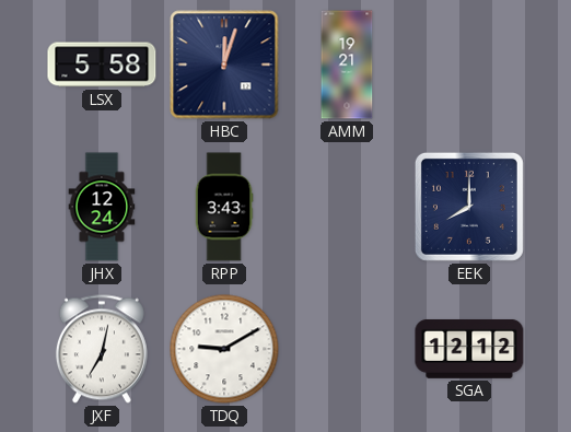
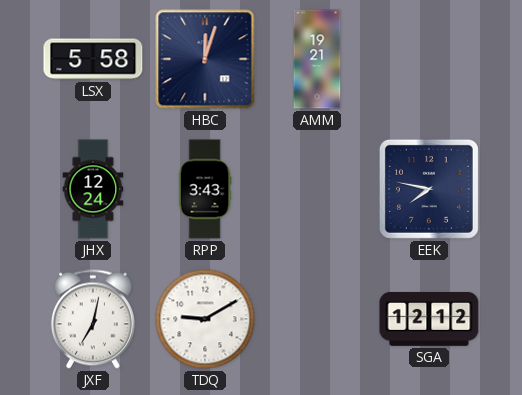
EEK: 8:00 -> 7:47 (429, 189)
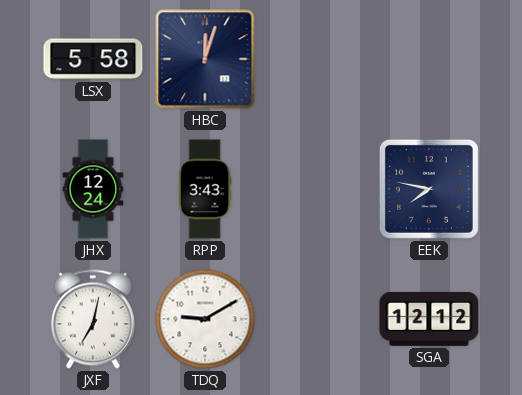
AMM: 19:21 -> none (317, 59)
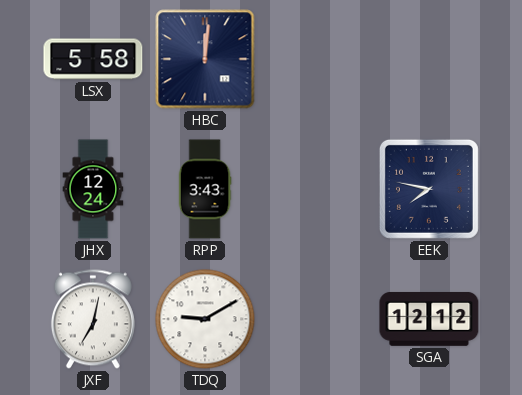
HBC: 12:03 -> 12:01 (205, 59)
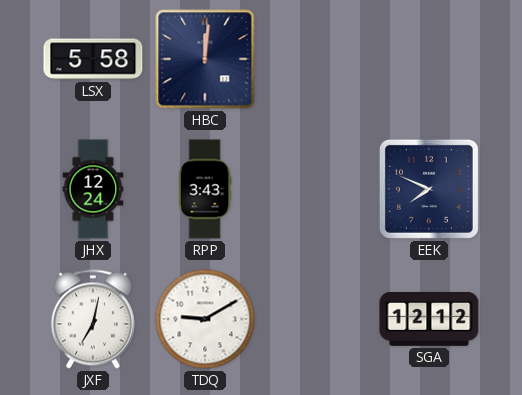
EEK: 7:47 -> 7:49 (429, 189)
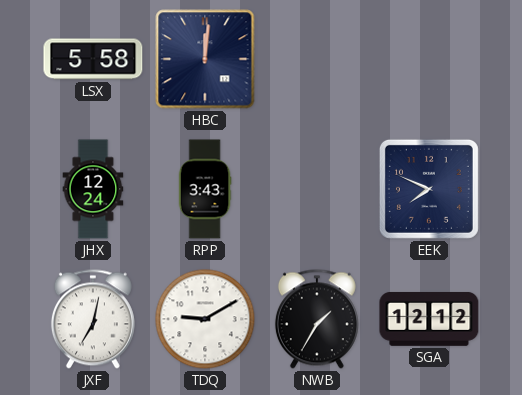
NWB: none -> 1:35 (317, 319)
